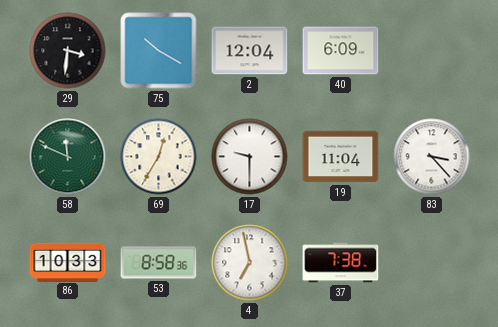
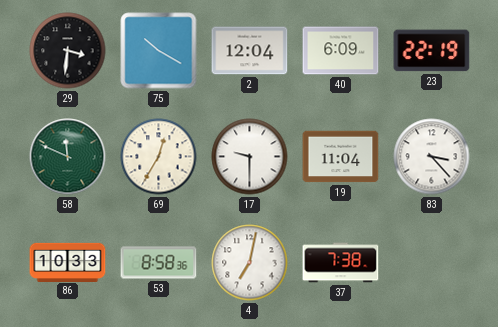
23: none -> 22:19 (432, 51)
4: 6:58 -> 7:02 (250, 263)
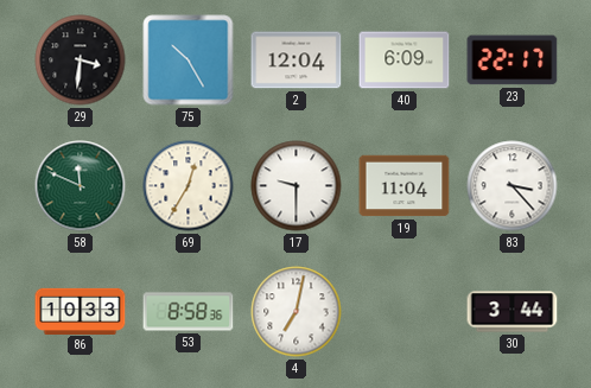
75: 10:20 -> 10:25 (189, 61)
23: 22:19 -> 22:17 (513, 61)
37: 7:38 -> none (341, 263)
30: none -> 3:44 (513, 312)
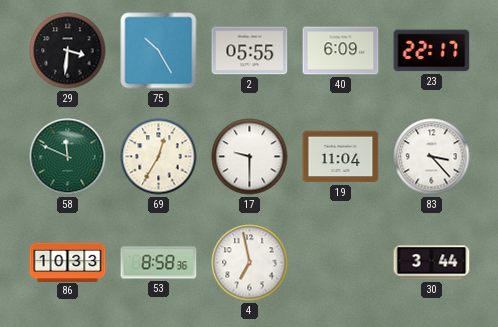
2: 12:04 -> 05:55 (250, 51)
4: 7:02 -> 6:58 (250, 263)
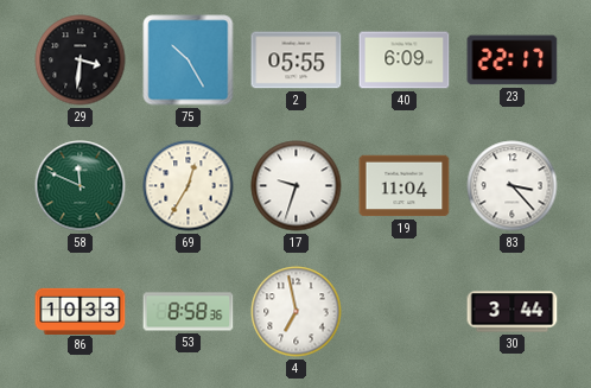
17: 9:30 -> 9:33 (297, 186)
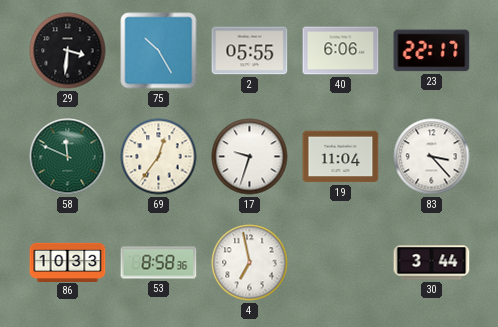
40: 6:09 -> 6:06 (341, 51)
69: 12:35 -> 12:36 (159, 157)
